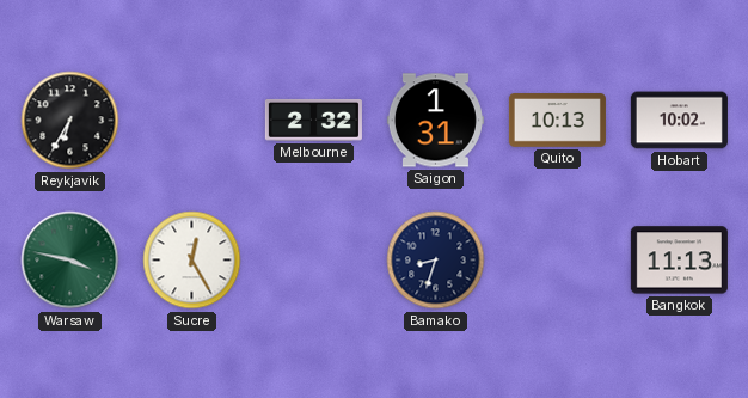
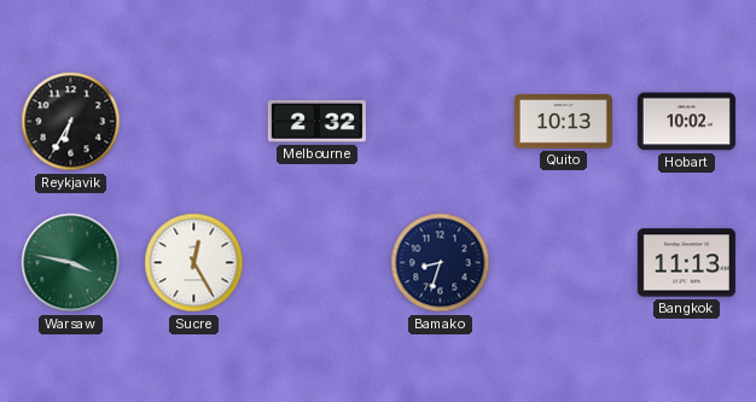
Saigon: 1:31 -> none (435, 121)
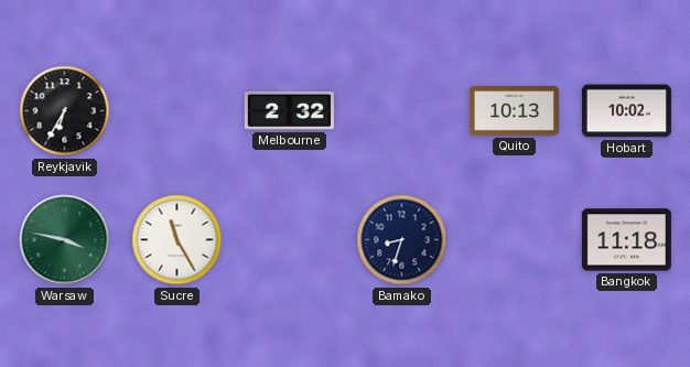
Sucre: 12:25 -> 11:25 (177, 240)
Bangkok: 11:13 -> 11:18 (626, 240)
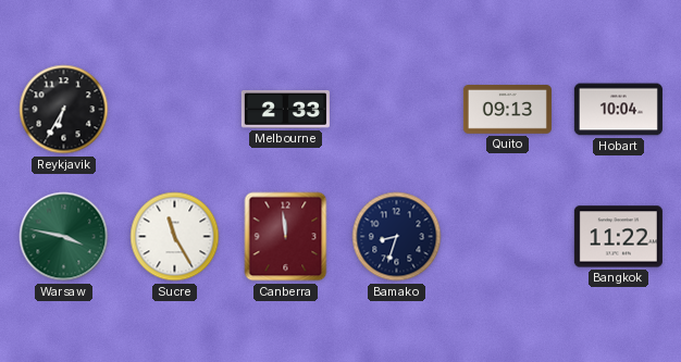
Melbourne: 2:32 -> 2:33 (285, 109)
Quito: 10:13 -> 09:13 (507, 110)
Hobart: 10:02 -> 10:04 (618, 110)
Canberra: none -> 11:59 (286, 237)
Bangkok: 11:18 -> 11:22 (618, 237)
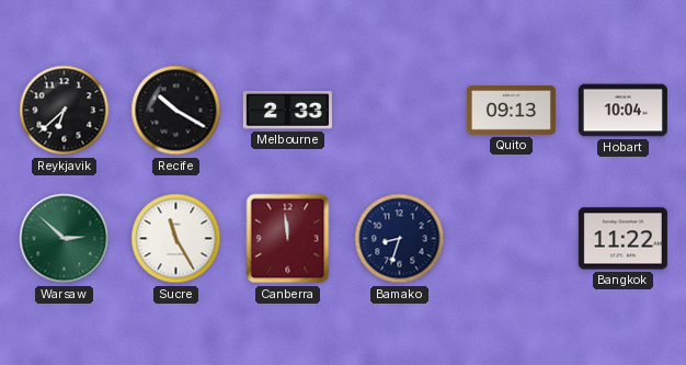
Reykjavik: 6:35 -> 6:38 (65, 111)
Recife: none -> 10:20 (176, 111)
Warsaw: 3:47 -> 2:52 (65, 239)
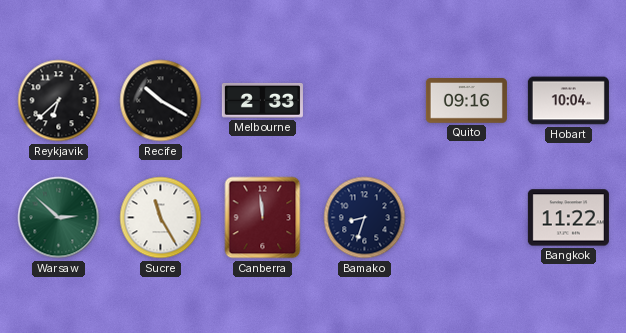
Quito: 09:13 -> 09:16 (466, 101)
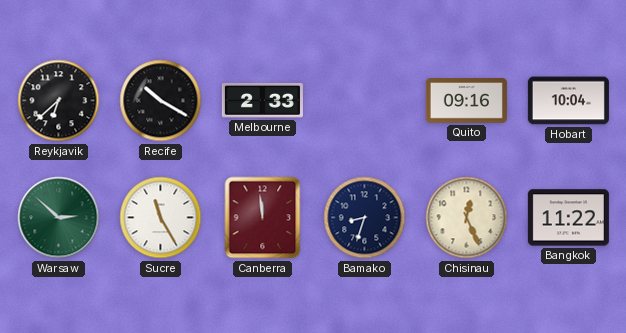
Chisinau: none -> 12:26 (467, 218)
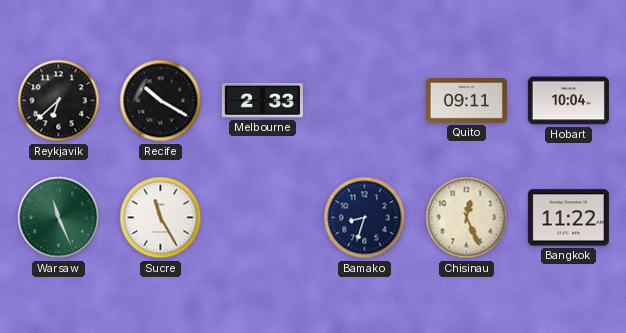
Quito: 09:16 -> 09:11 (466, 101)
Warsaw: 2:52 -> 11:26 (59, 218)
Canberra: 11:59 -> none (263, 218)
